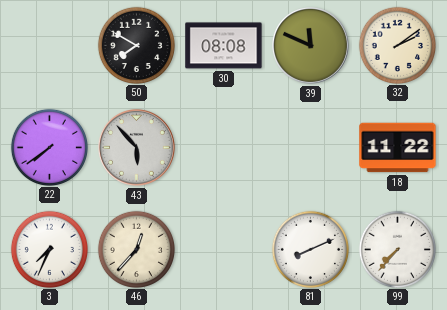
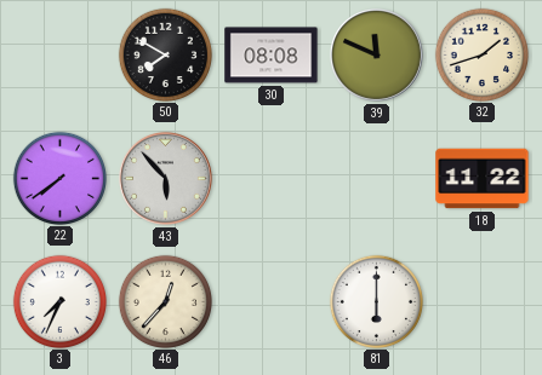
32: 2:09 -> 1:42 (481, 54)
81: 8:11 -> 6:00 (376, 301)
99: 7:37 -> none (397, 249)
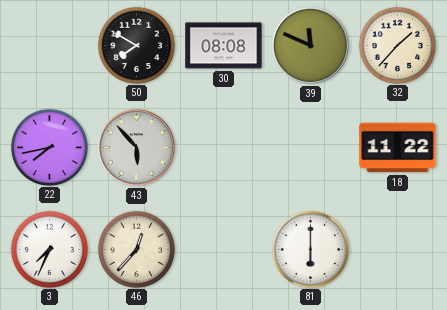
32: 1:42 -> 1:37 (397, 45)
22: 7:39 -> 7:43 (49, 147)
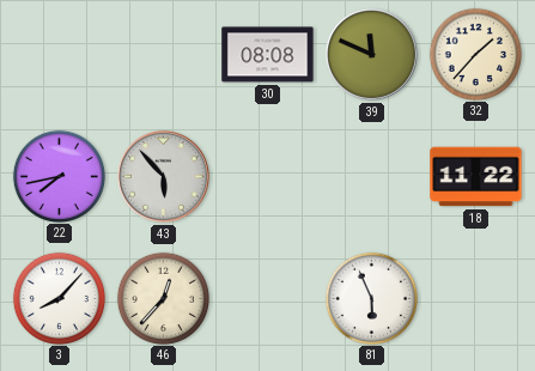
50: 7:50 -> none (136, 45)
3: 7:34 -> 8:07 (59, 298)
81: 6:00 -> 5:56 (371, 298)
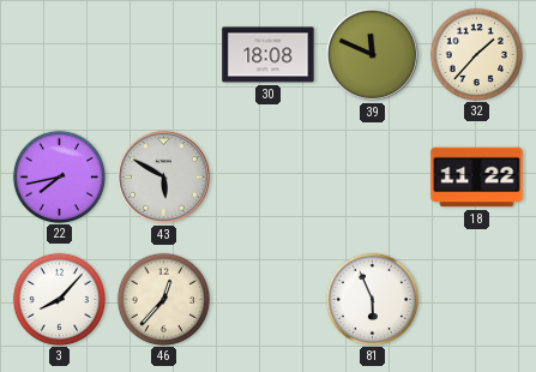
30: 08:08 -> 18:08 (269, 55)
43: 5:53 -> 5:50 (163, 176)
